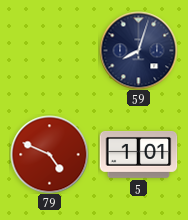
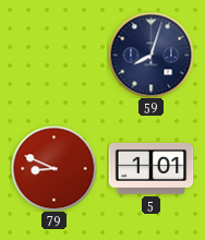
79: 4:49 -> 8:49 (53, 168)
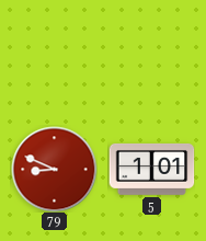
59: 8:03 -> none (150, 55)
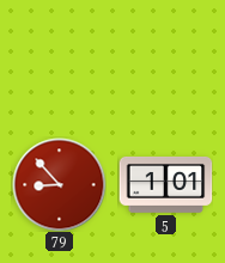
79: 8:49 -> 8:53 (59, 184)
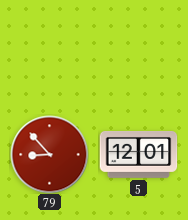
5: 1:01 -> 12:01 (138, 154)
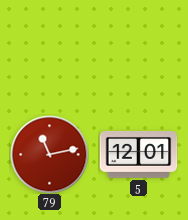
79: 8:53 -> 11:13 (49, 154)
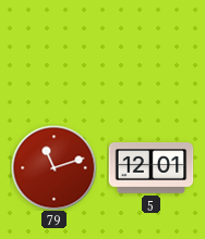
79: 11:13 -> 11:12 (53, 167)
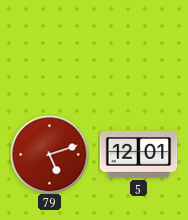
79: 11:12 -> 5:12 (49, 154)
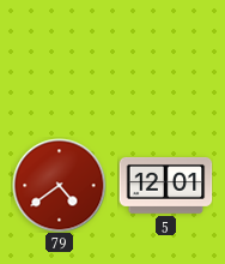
79: 5:12 -> 4:39 (59, 185)
